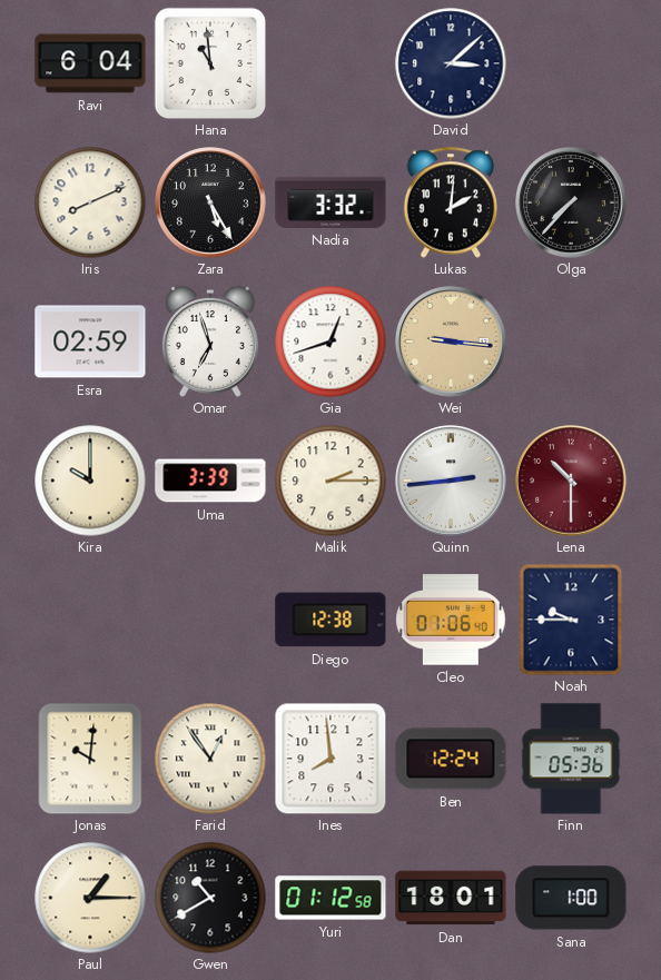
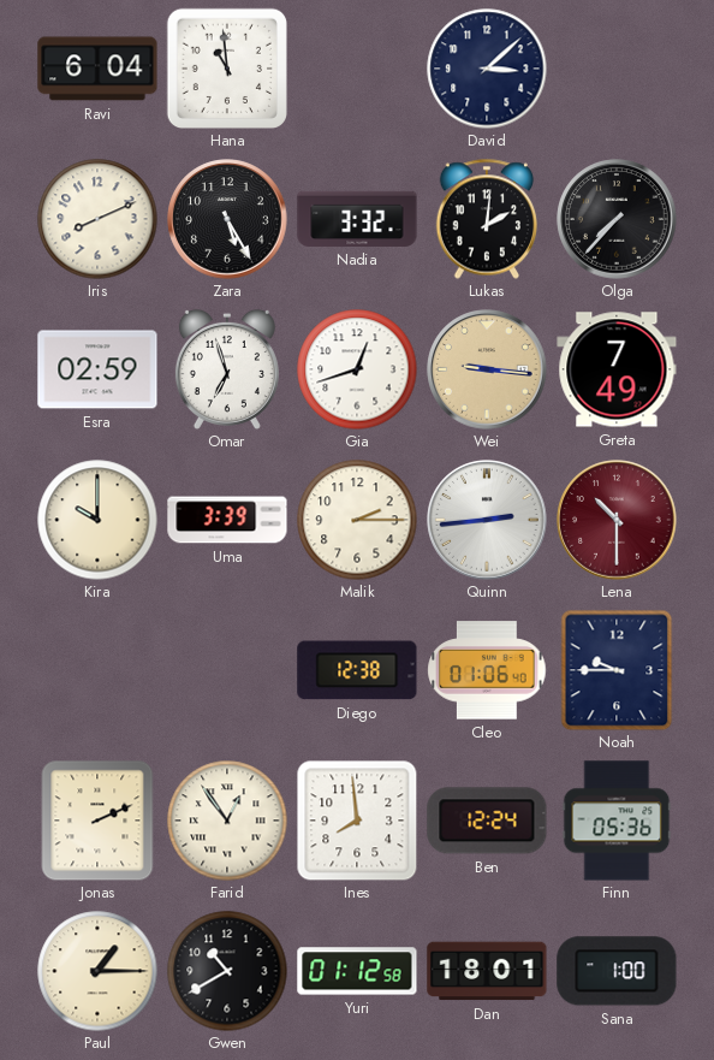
Greta: none -> 7:49 (617, 369)
Jonas: 10:01 -> 2:11 (97, 821)
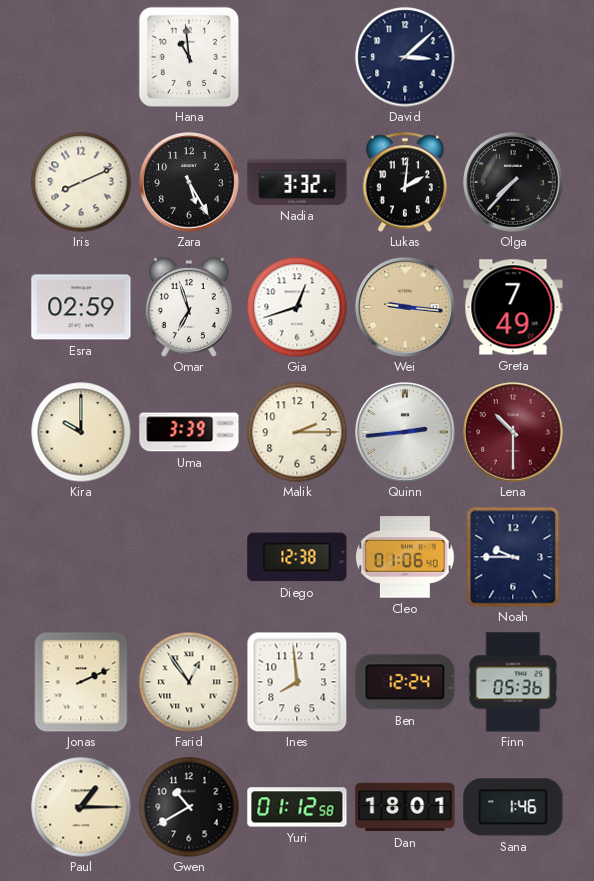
Ravi: 6:04 -> none (97, 69)
Sana: 1:00 -> 1:46 (513, 807)
